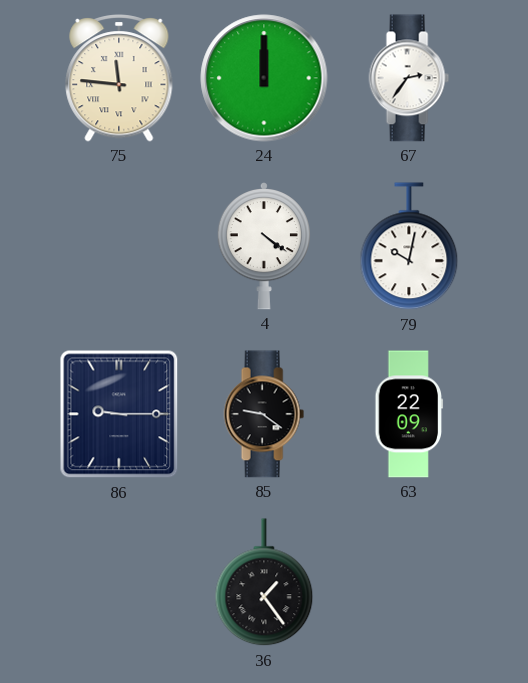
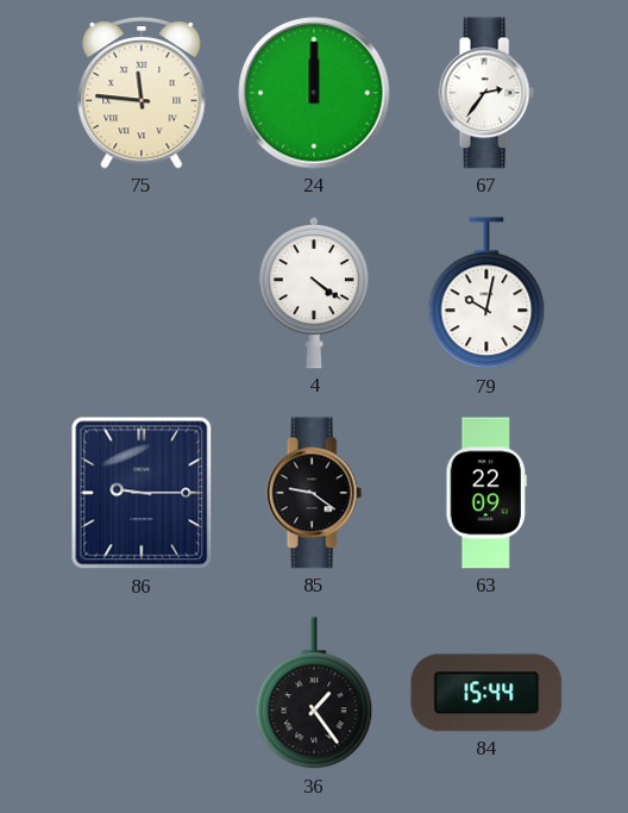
84: none -> 15:44 (486, 693)
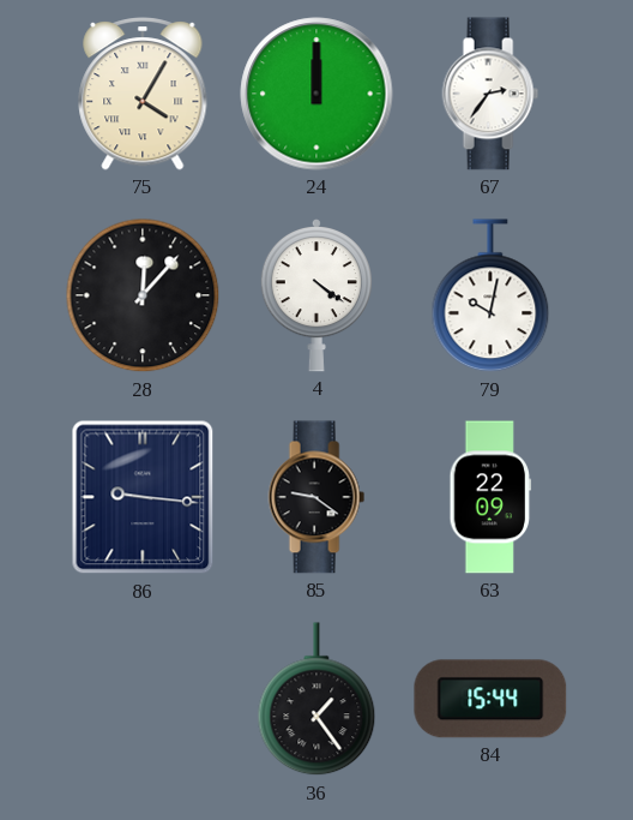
75: 11:46 -> 4:05 (143, 94)
28: none -> 12:07 (143, 295)
86: 9:15 -> 9:16 (143, 497)
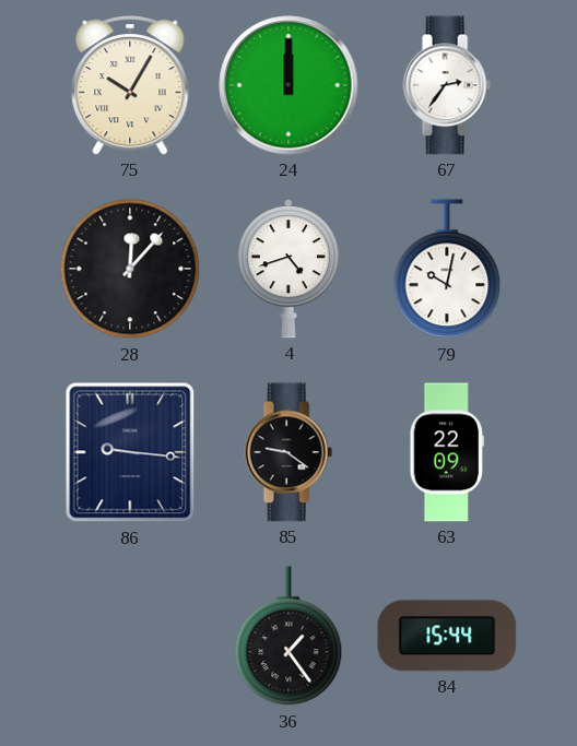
75: 4:05 -> 10:05 (130, 85)
4: 4:21 -> 4:42 (288, 270)
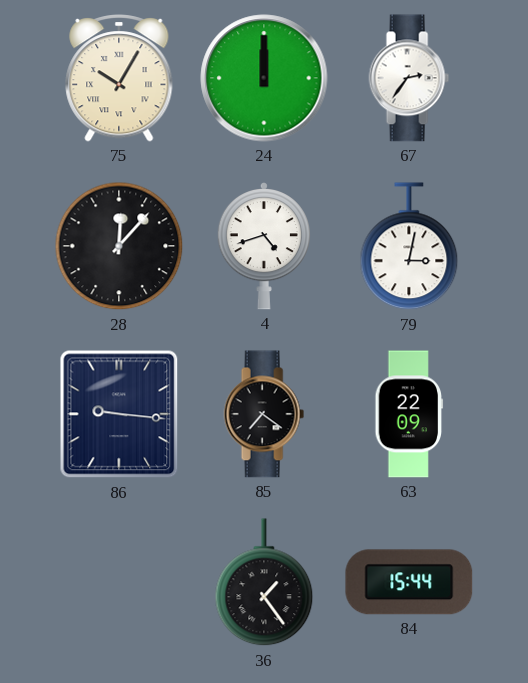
79: 10:02 -> 3:02 (409, 247)
85: 9:21 -> 7:21 (264, 414)
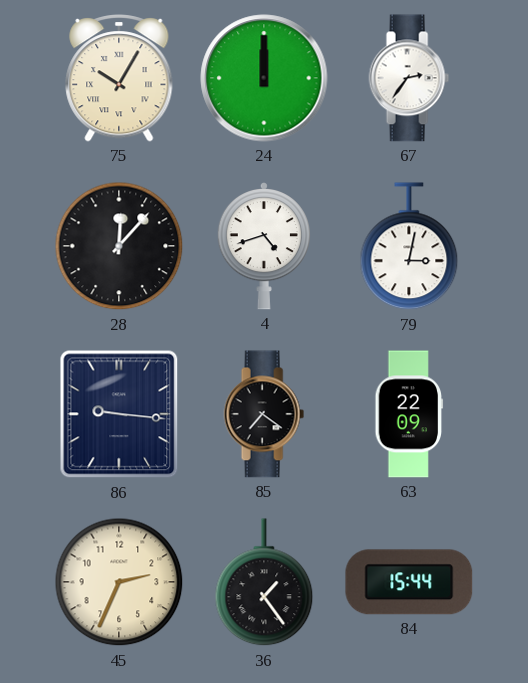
45: none -> 2:34 (119, 582)
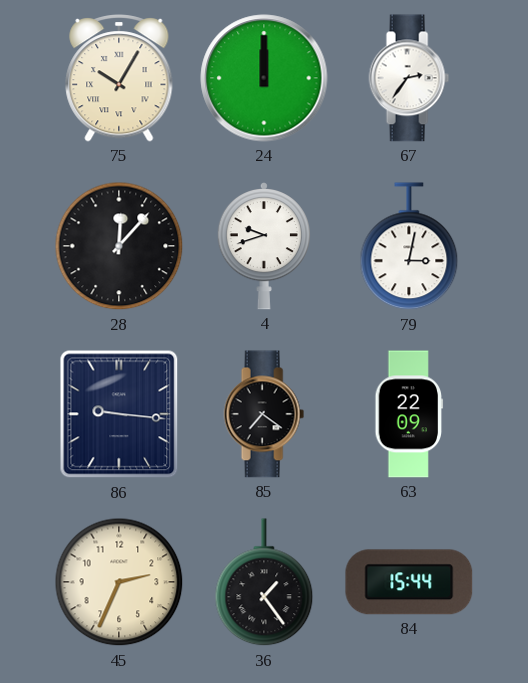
4: 4:42 -> 9:42 (264, 247)
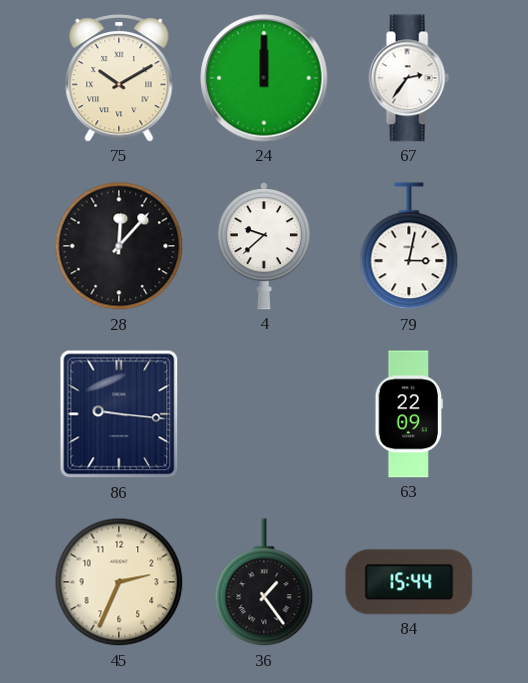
75: 10:05 -> 10:10 (119, 78)
4: 9:42 -> 9:38 (264, 247)
85: 7:21 -> none (264, 414)
